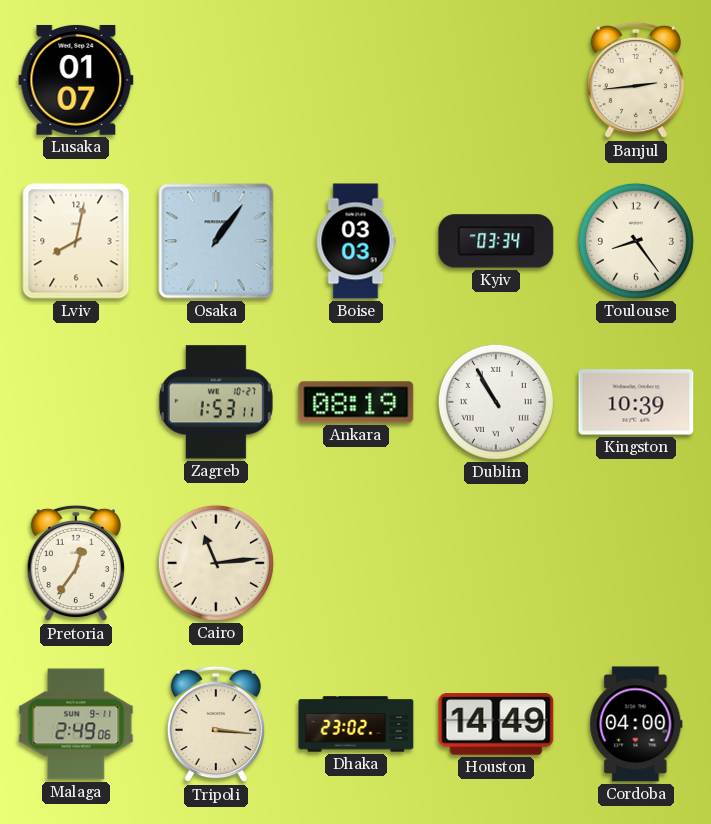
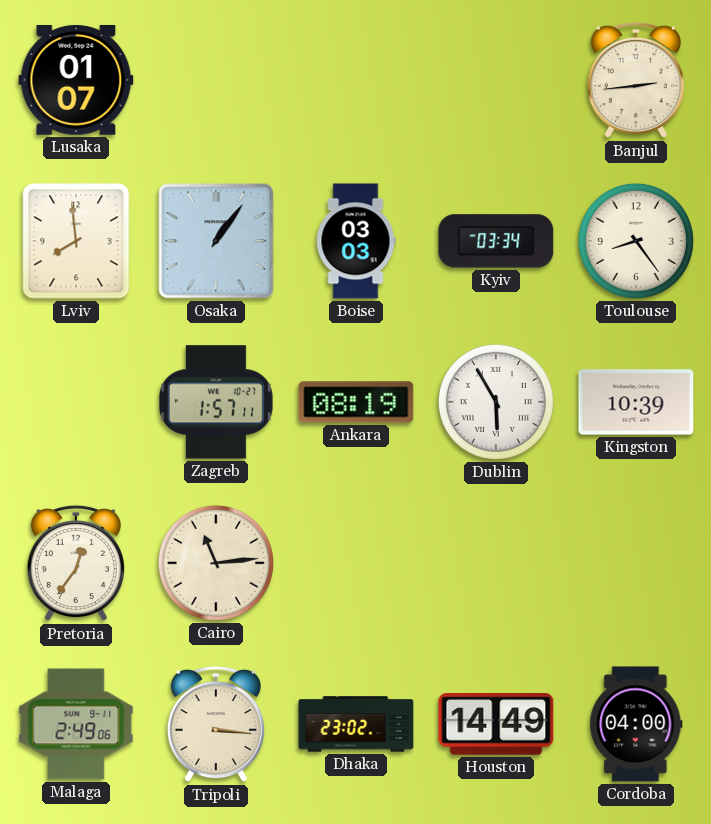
Lviv: 8:02 -> 7:59 (76, 241)
Zagreb: 1:53 -> 1:57 (216, 402)
Dublin: 10:55 -> 5:55 (496, 402)
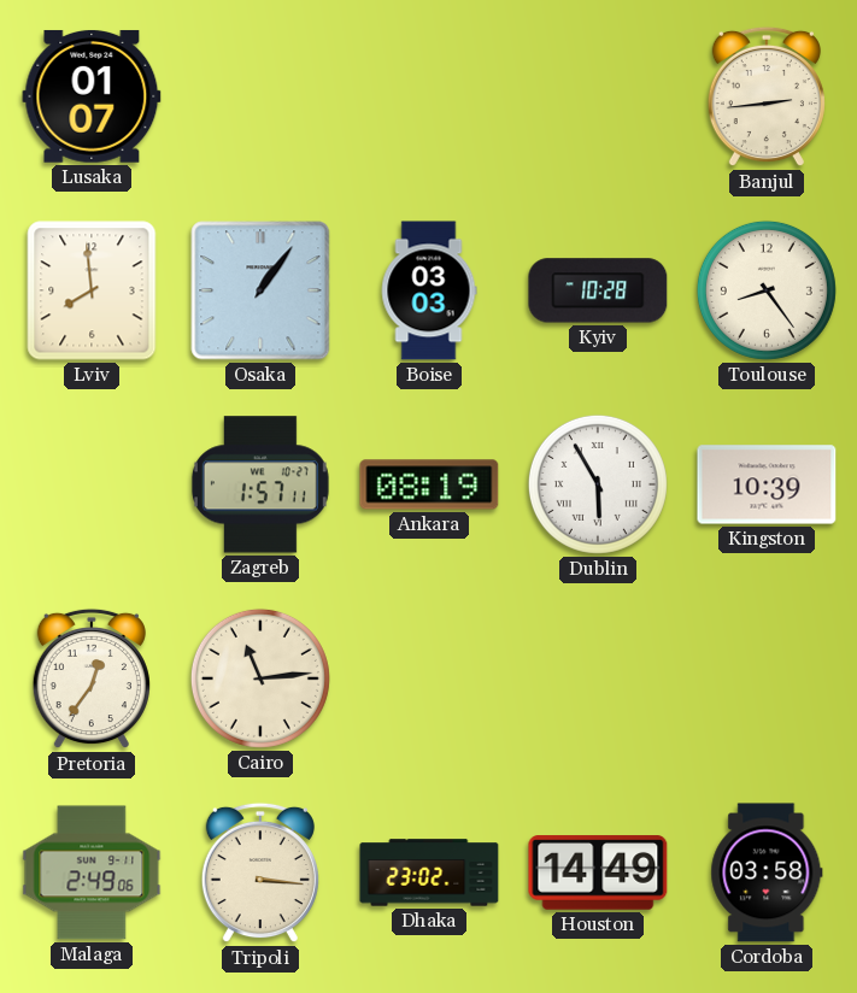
Kyiv: 03:34 -> 10:28 (598, 290)
Cordoba: 04:00 -> 03:58 (767, 872)
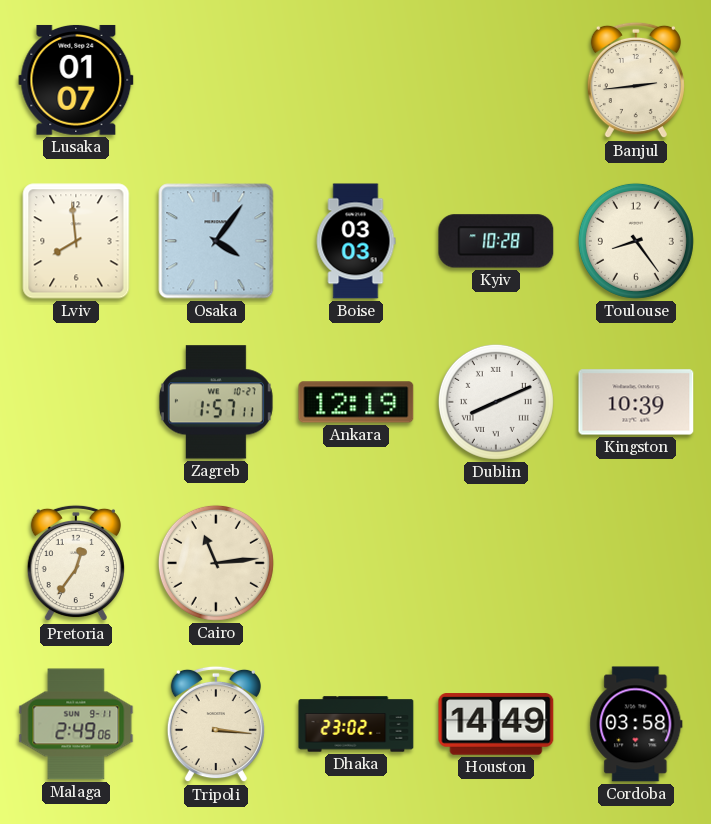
Osaka: 1:06 -> 4:06 (216, 241)
Ankara: 08:19 -> 12:19 (356, 402)
Dublin: 5:55 -> 8:11 (496, 402)
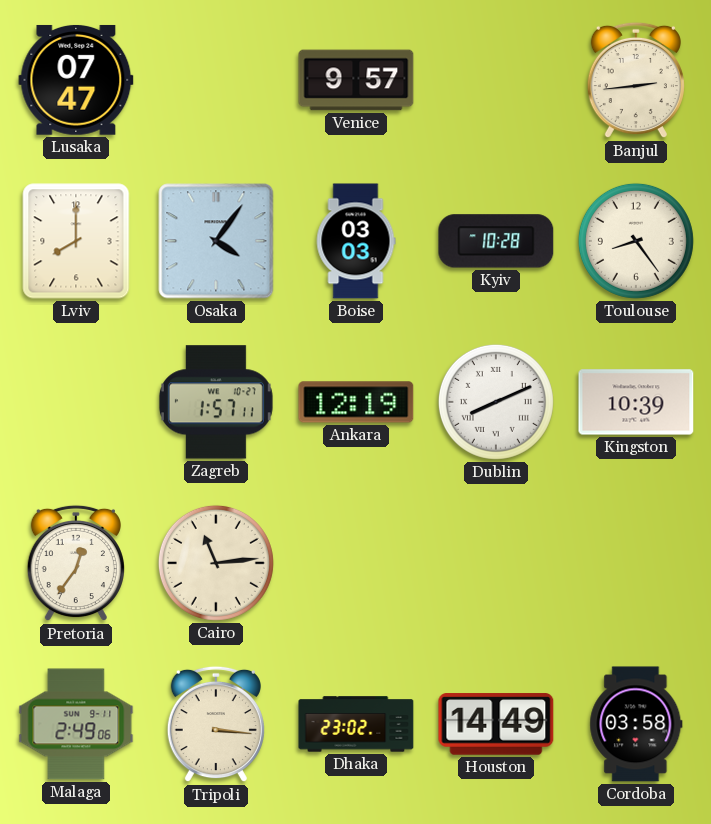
Lusaka: 01:07 -> 07:47 (76, 80)
Venice: none -> 9:57 (356, 80)
Lviv: 7:59 -> 8:00 (76, 241)
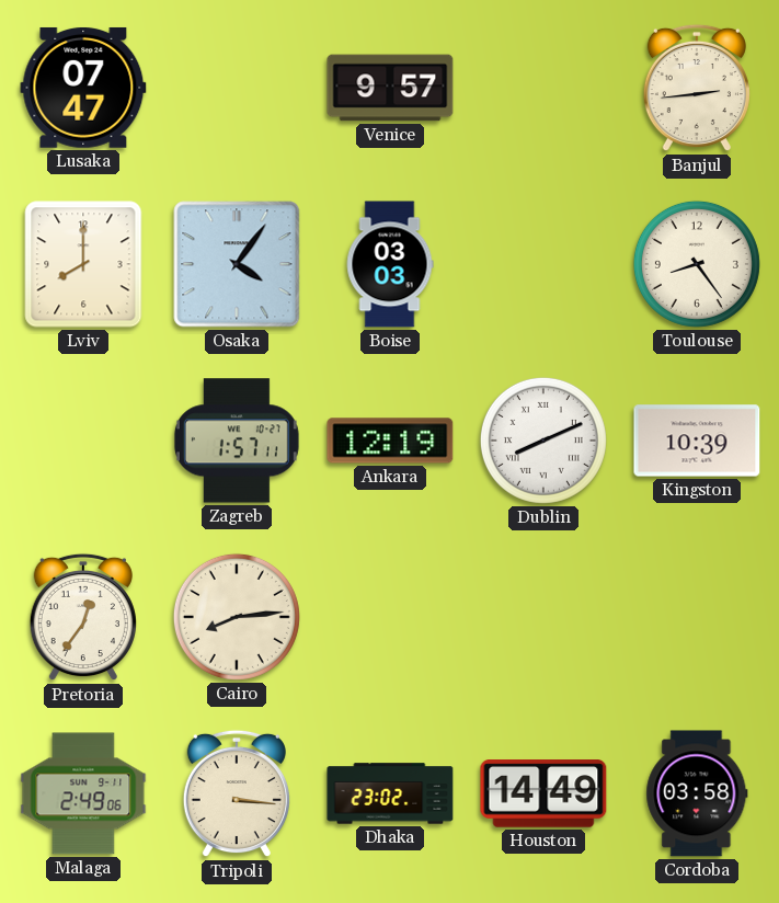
Kyiv: 10:28 -> none (496, 241)
Cairo: 11:14 -> 8:14 (237, 617)
